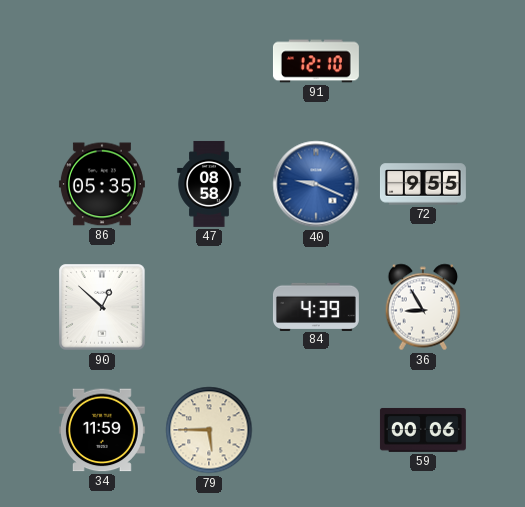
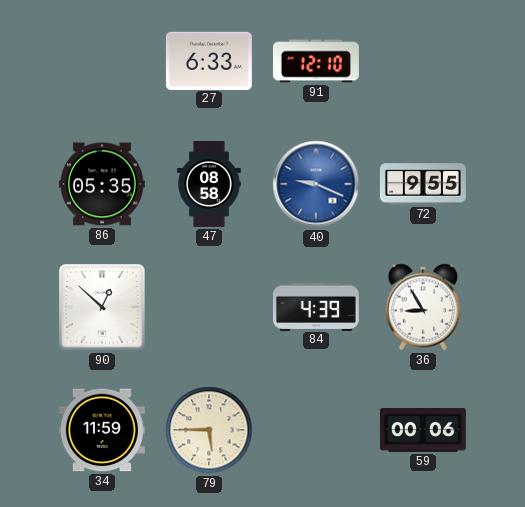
27: none -> 6:33 (209, 60)
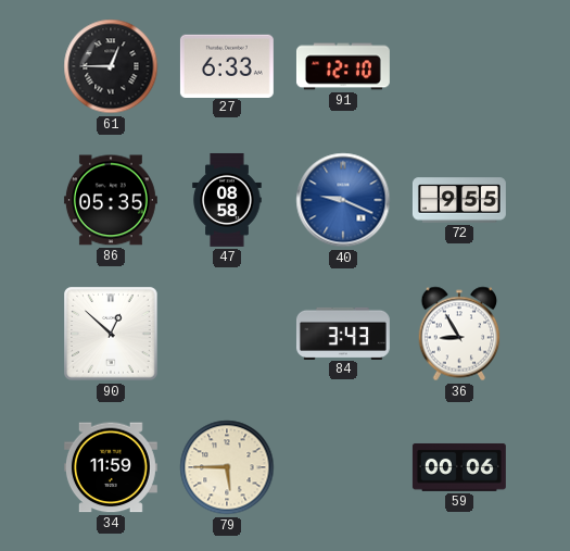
61: none -> 12:45 (111, 66)
84: 4:39 -> 3:43 (343, 333)
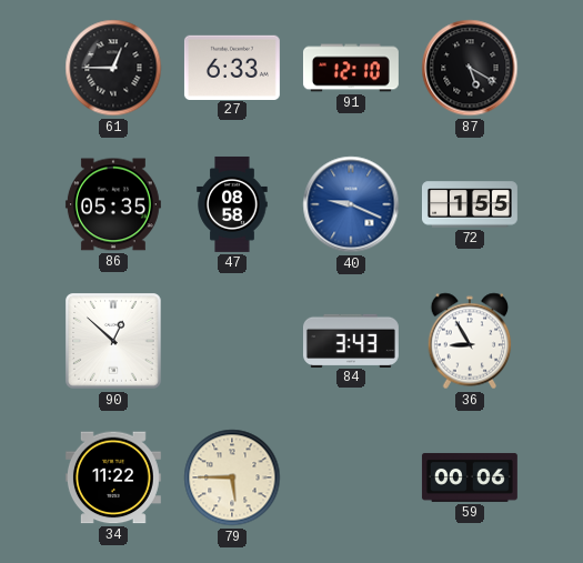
87: none -> 5:20 (470, 68)
72: 9:55 -> 1:55 (470, 204)
34: 11:59 -> 11:22 (113, 477)
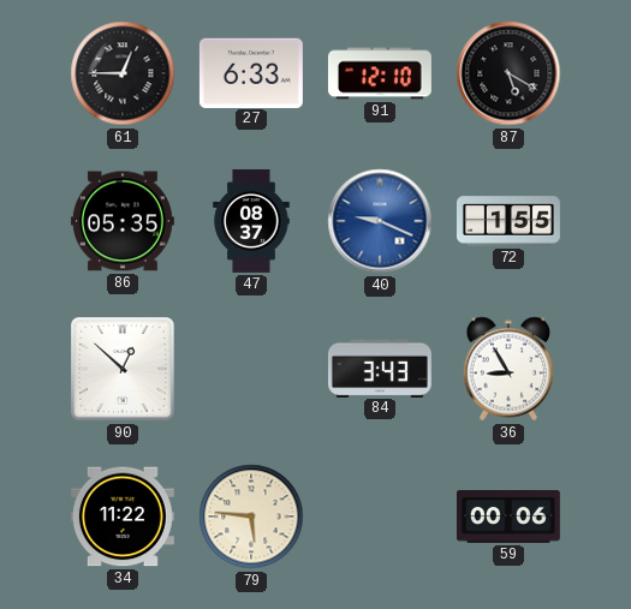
47: 08:58 -> 08:37 (251, 221)
79: 5:45 -> 5:46 (251, 517)
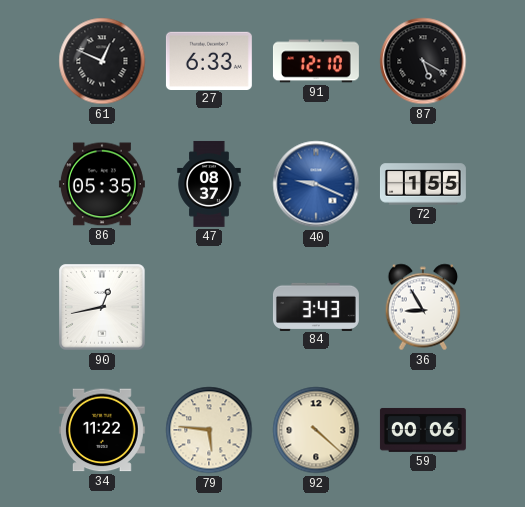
61: 12:45 -> 12:49 (102, 61)
90: 12:52 -> 12:43 (102, 307)
92: none -> 4:22 (316, 430)
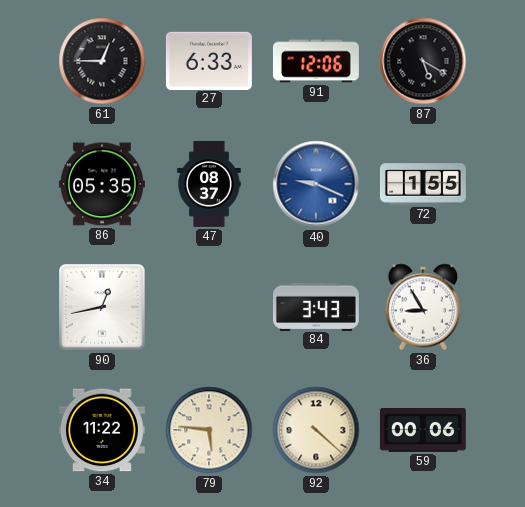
61: 12:49 -> 12:45 (102, 61)
91: 12:10 -> 12:06 (316, 61)
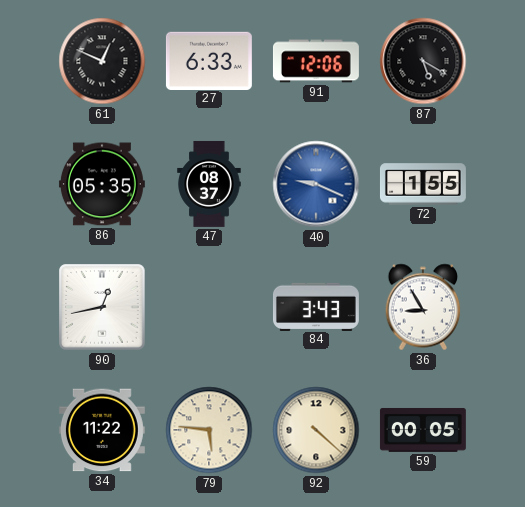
61: 12:45 -> 12:49 (102, 61)
59: 00:06 -> 00:05 (423, 430)
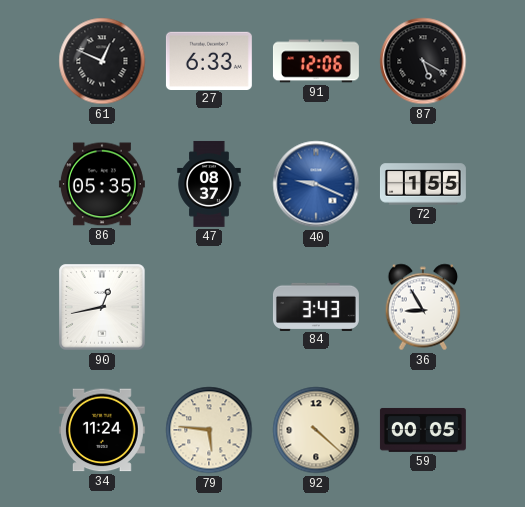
34: 11:22 -> 11:24 (102, 430)
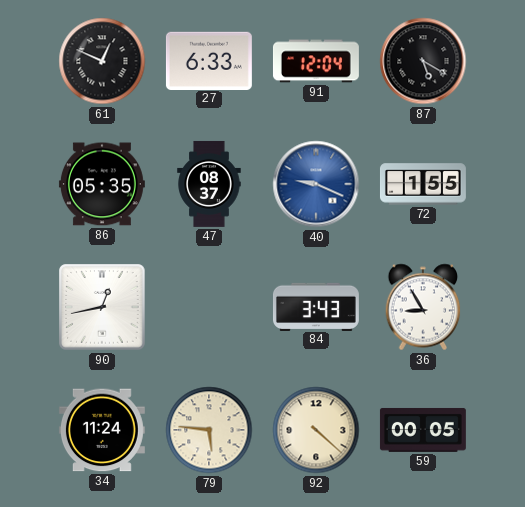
91: 12:06 -> 12:04 (316, 61)
